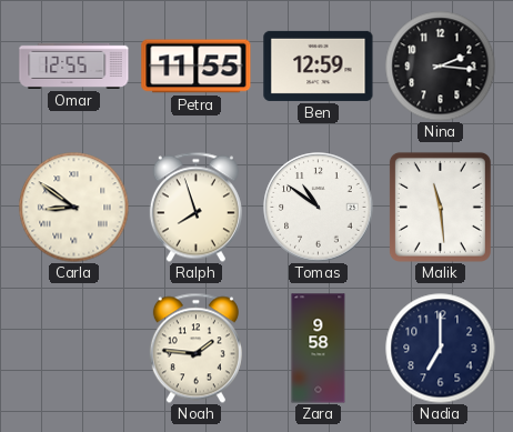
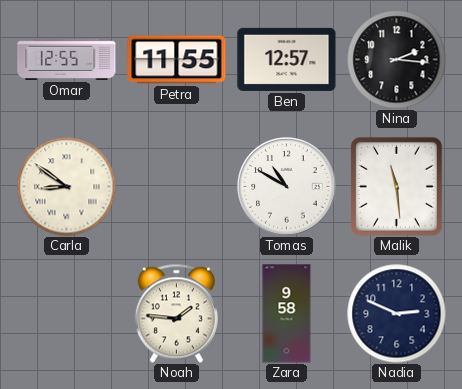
Ben: 12:59 -> 12:57 (287, 59)
Ralph: 7:57 -> none (195, 207)
Tomas: 10:51 -> 10:50 (287, 187)
Nadia: 7:00 -> 2:49 (397, 314)
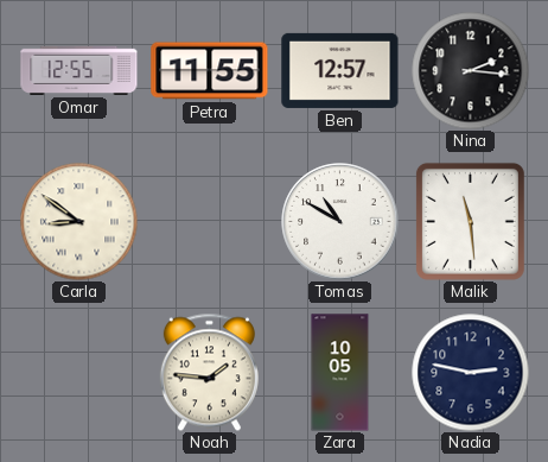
Zara: 9:58 -> 10:05 (340, 373)
Nadia: 2:49 -> 2:47 (471, 373)
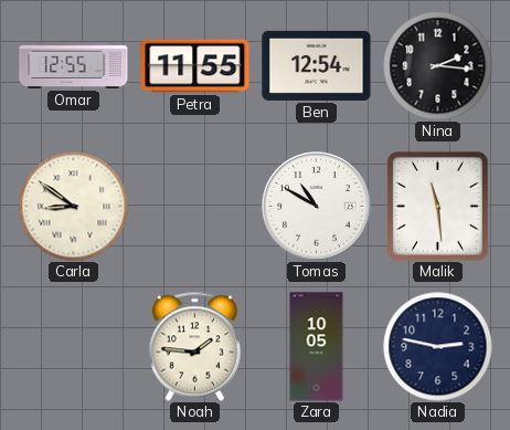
Ben: 12:57 -> 12:54 (317, 65)
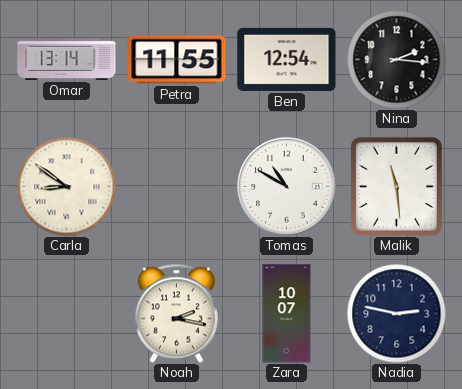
Omar: 12:55 -> 13:14 (67, 59)
Noah: 1:46 -> 2:17 (176, 313)
Zara: 10:05 -> 10:07 (287, 314)
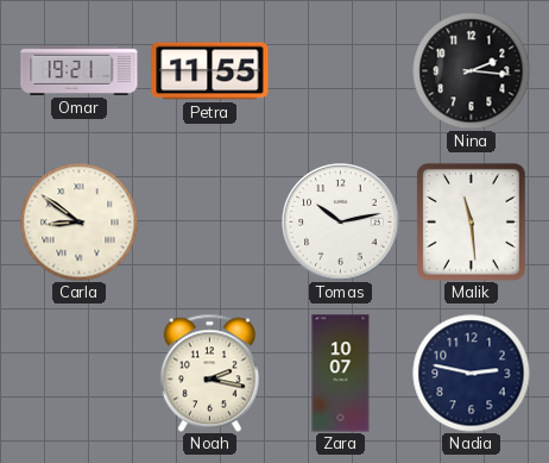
Omar: 13:14 -> 19:21 (80, 70)
Ben: 12:54 -> none (287, 59)
Tomas: 10:50 -> 10:13 (341, 223)
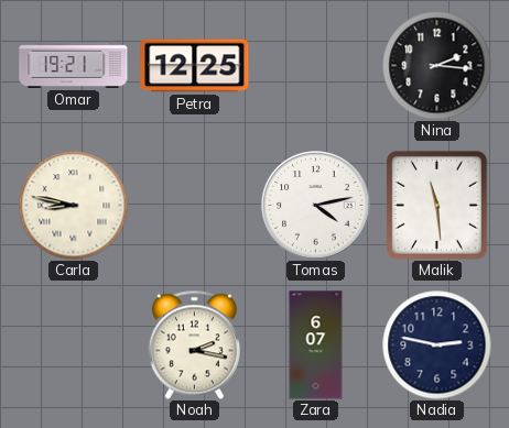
Petra: 11:55 -> 12:25 (195, 66)
Carla: 8:51 -> 8:47 (74, 206)
Tomas: 10:13 -> 4:13 (316, 206)
Zara: 10:07 -> 6:07 (316, 345)
